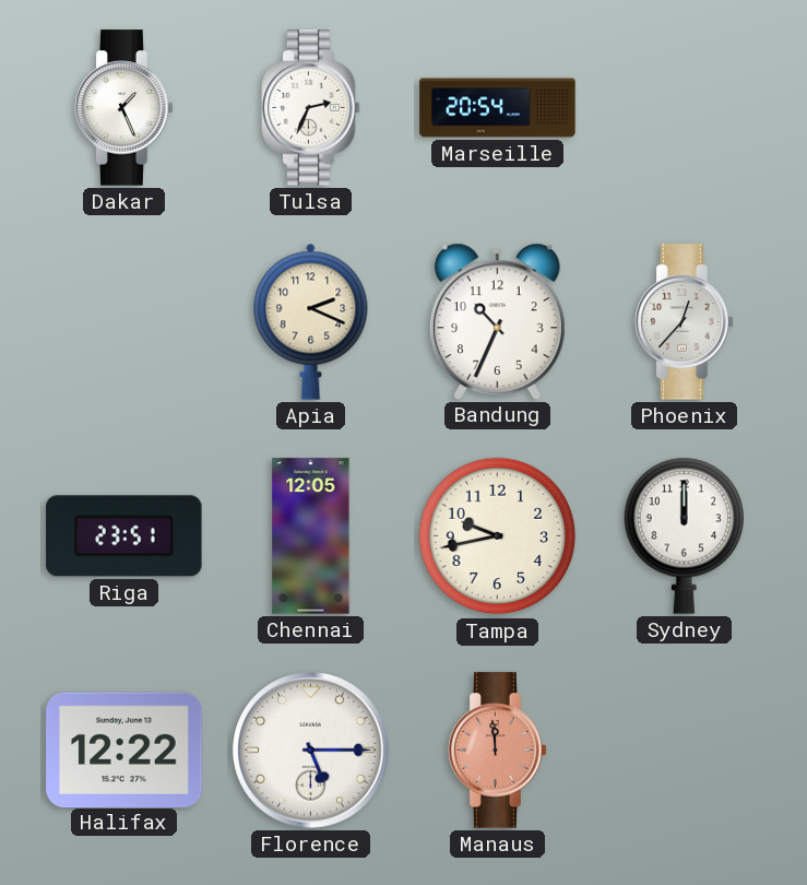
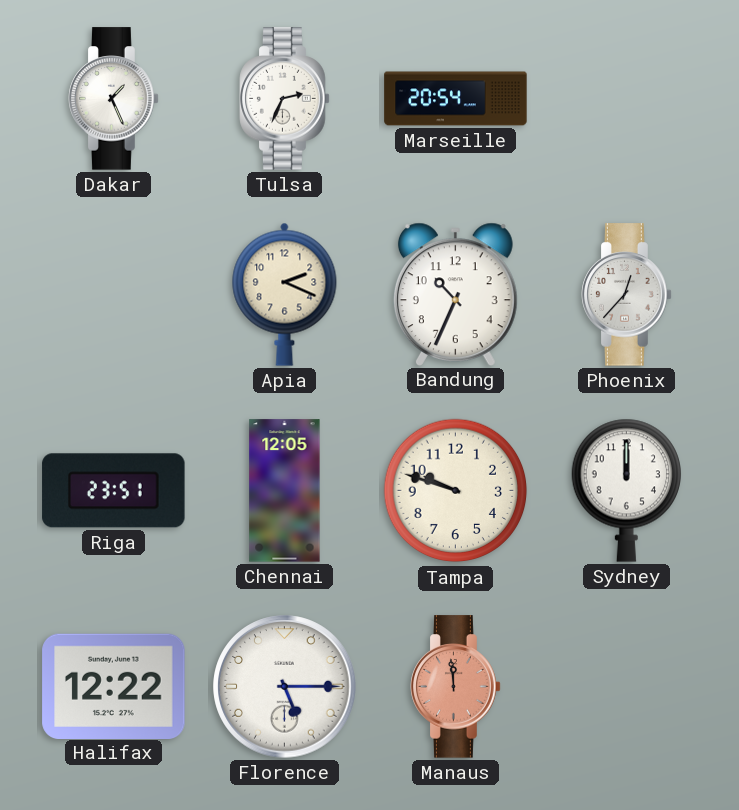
Tampa: 9:43 -> 9:48 (456, 491)
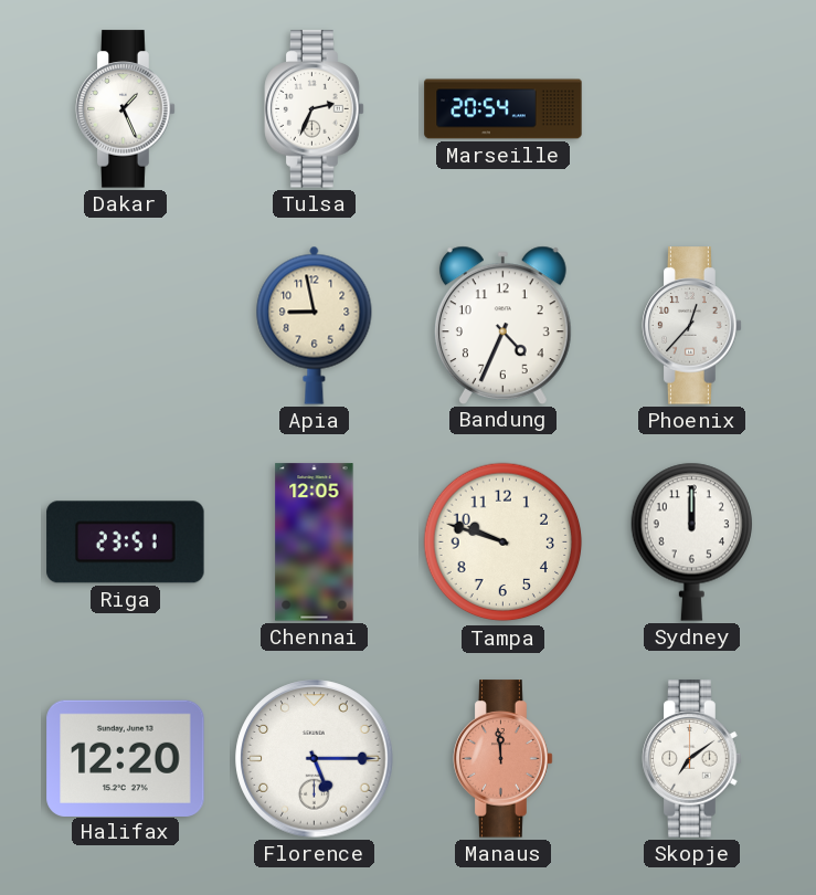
Apia: 2:19 -> 8:58 (315, 325)
Bandung: 10:34 -> 4:34 (502, 325)
Halifax: 12:22 -> 12:20 (126, 758)
Skopje: none -> 7:09 (692, 759)
